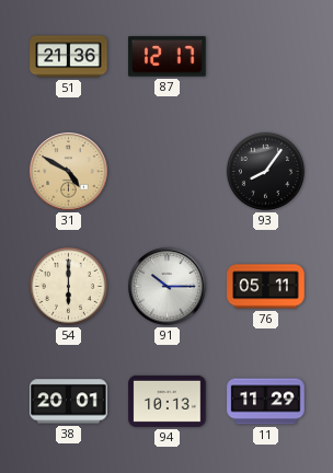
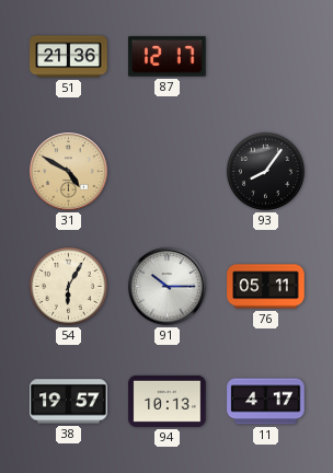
54: 6:00 -> 6:05 (68, 286)
38: 20:01 -> 19:57 (69, 402)
11: 11:29 -> 4:17 (266, 402)
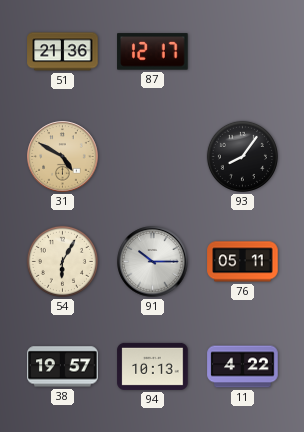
11: 4:17 -> 4:22 (243, 367)
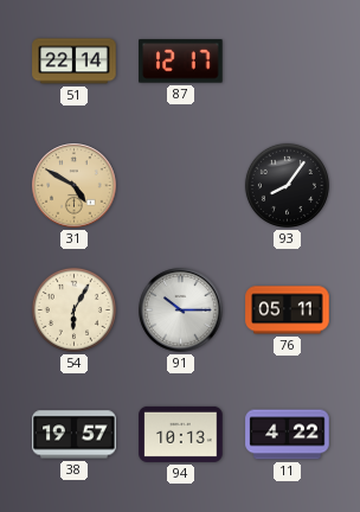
51: 21:36 -> 22:14 (75, 62)
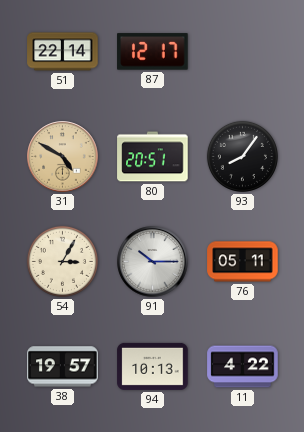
80: none -> 20:51 (153, 157)
54: 6:05 -> 3:05 (62, 261)
